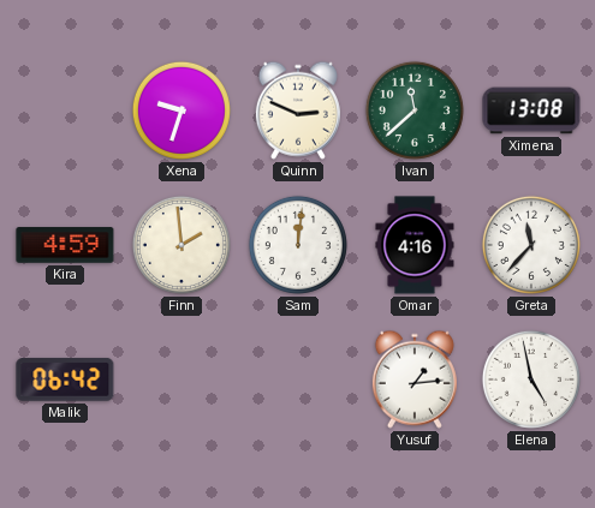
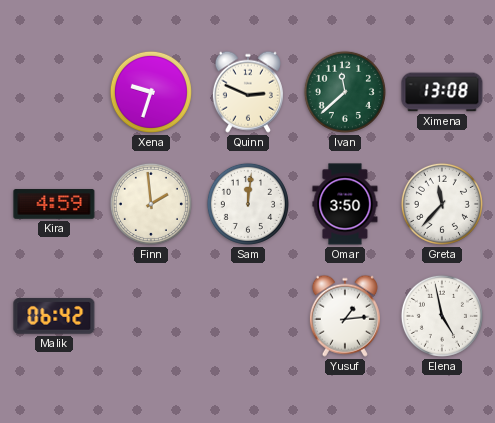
Omar: 4:16 -> 3:50 (345, 204)
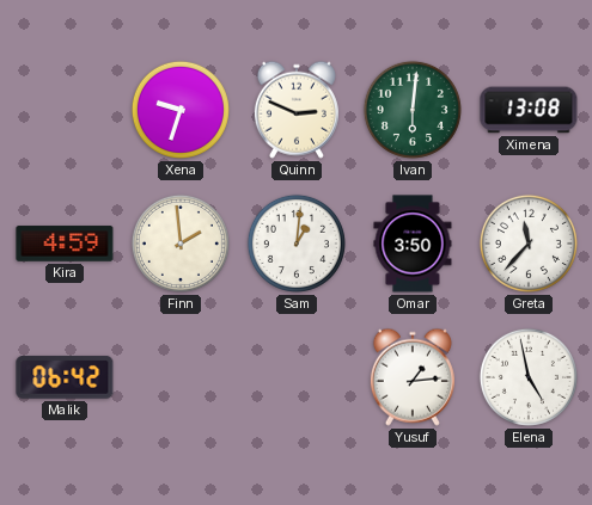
Ivan: 11:38 -> 6:01 (413, 110)
Sam: 12:01 -> 1:01 (297, 244)
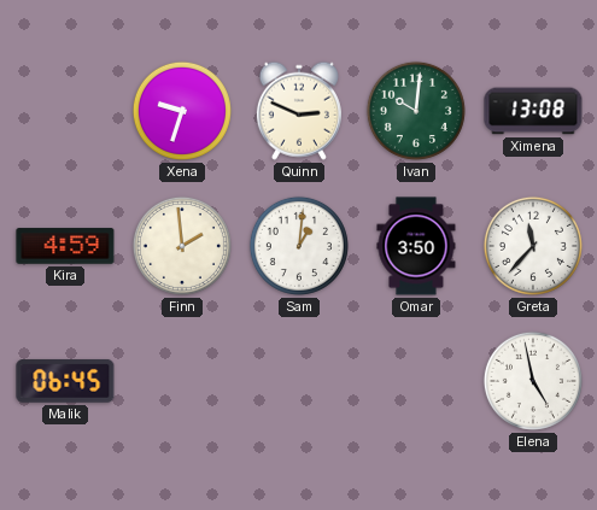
Ivan: 6:01 -> 10:01 (416, 111)
Malik: 06:42 -> 06:45 (65, 381)
Yusuf: 1:14 -> none (413, 377)
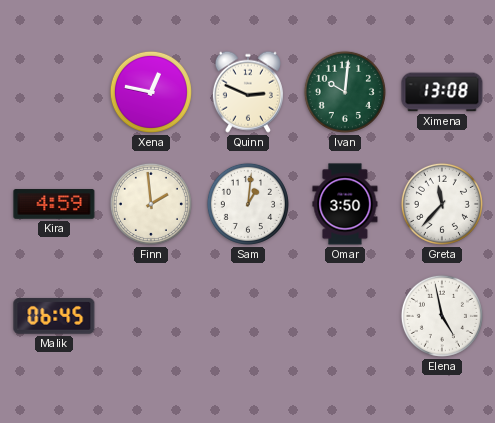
Xena: 9:33 -> 12:47 (151, 92)
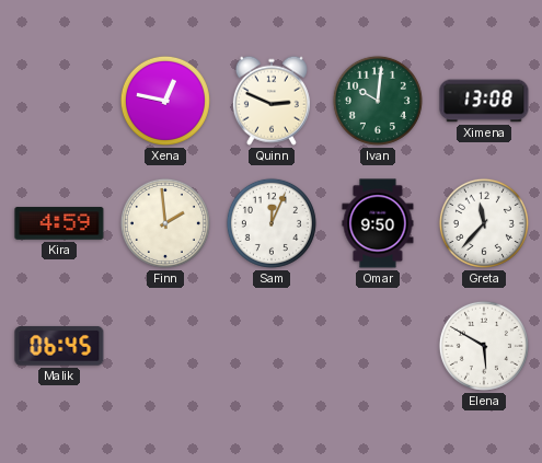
Sam: 1:01 -> 12:04 (272, 223)
Omar: 3:50 -> 9:50 (378, 223)
Elena: 4:58 -> 5:50 (484, 346)
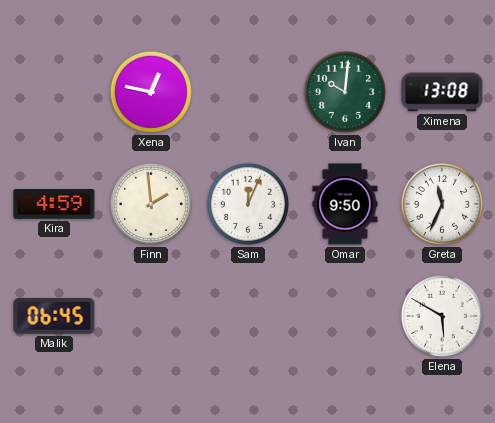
Quinn: 2:49 -> none (272, 101)
Greta: 11:37 -> 11:34 (442, 204)
